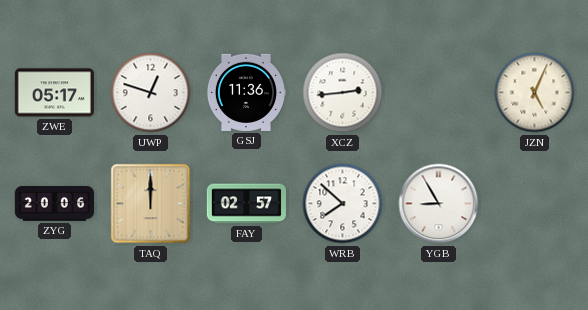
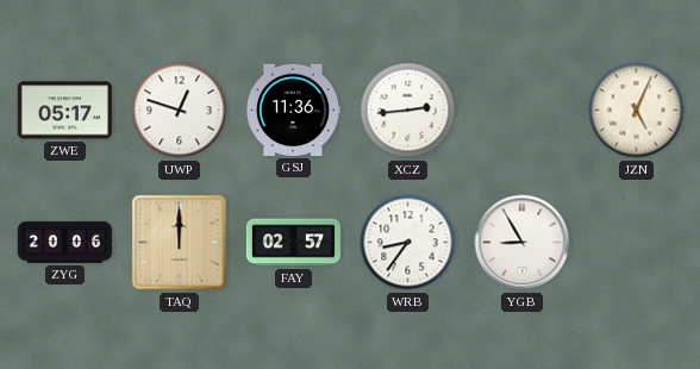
WRB: 7:52 -> 8:36 (408, 243)
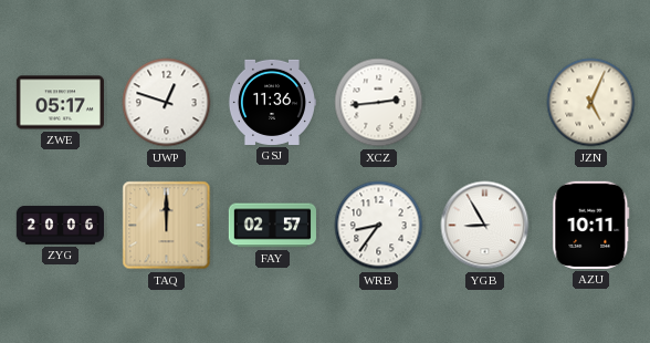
AZU: none -> 10:11 (591, 225)
